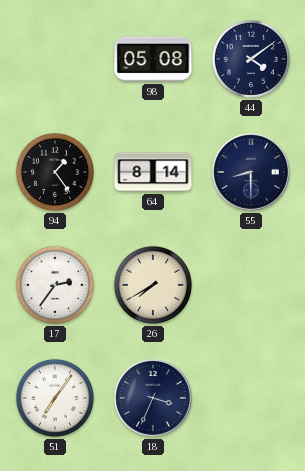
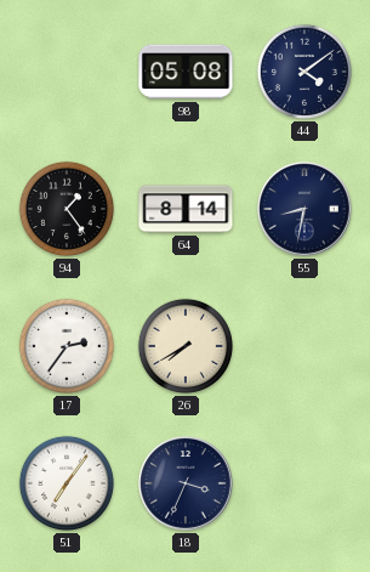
55: 8:30 -> 8:32 (306, 210)
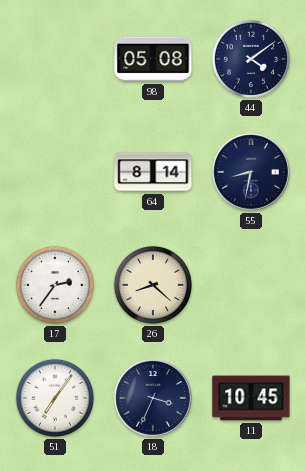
94: 1:24 -> none (67, 209)
26: 7:40 -> 8:22 (153, 285)
11: none -> 10:45 (251, 398)
